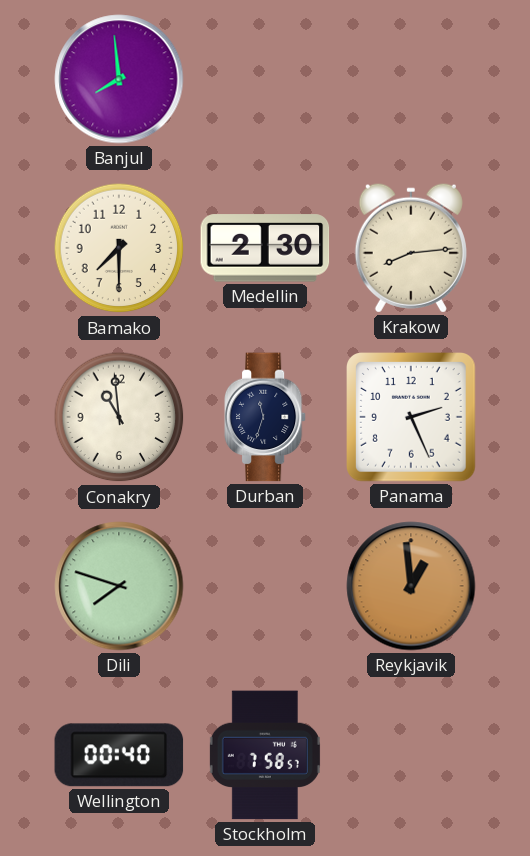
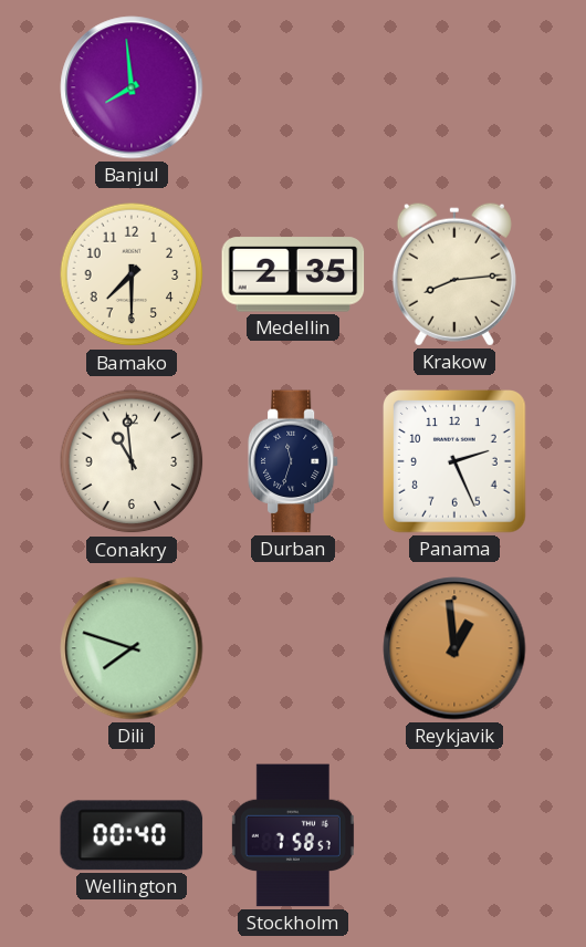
Medellin: 2:30 -> 2:35 (293, 274)
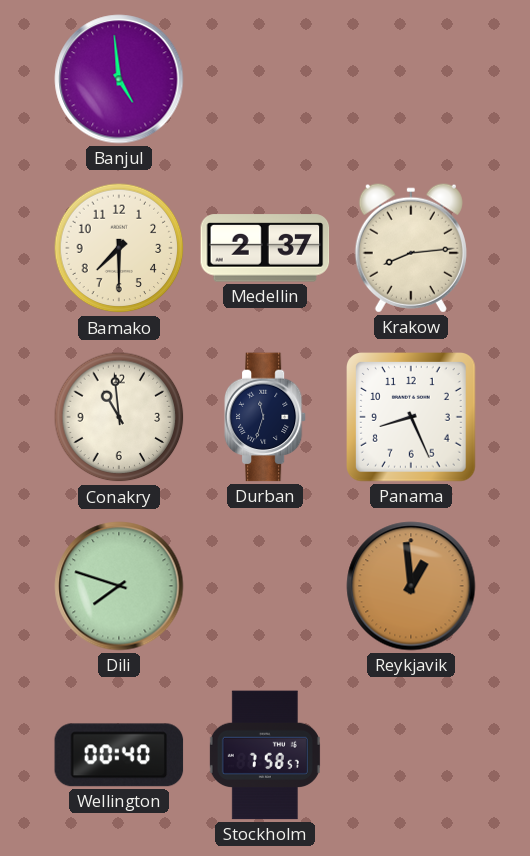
Banjul: 7:59 -> 4:59 (119, 79)
Medellin: 2:35 -> 2:37 (265, 248)
Panama: 2:26 -> 8:26 (412, 418)
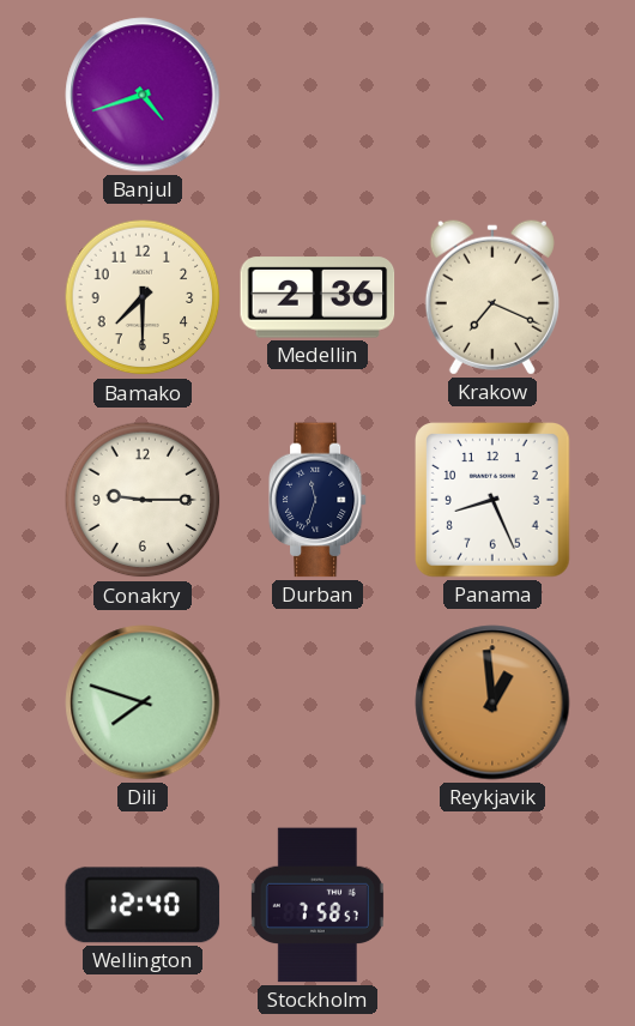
Banjul: 4:59 -> 4:42 (143, 95)
Medellin: 2:37 -> 2:36 (317, 297)
Krakow: 8:14 -> 7:19 (492, 297)
Conakry: 10:59 -> 9:15 (143, 500)
Wellington: 00:40 -> 12:40 (143, 905)
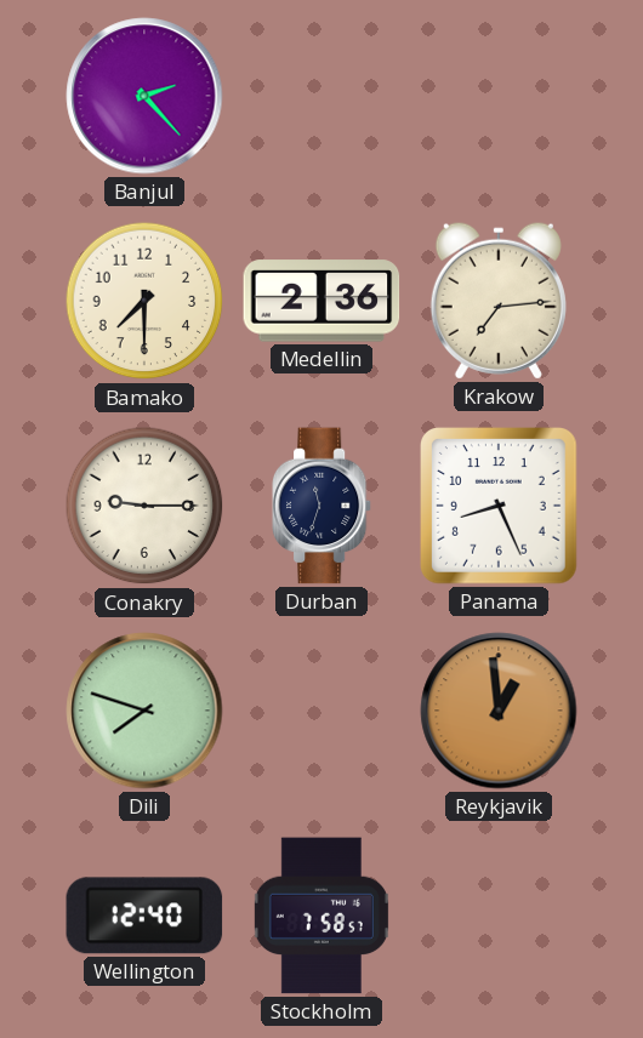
Banjul: 4:42 -> 2:23 (144, 96)
Krakow: 7:19 -> 7:14 (499, 301)
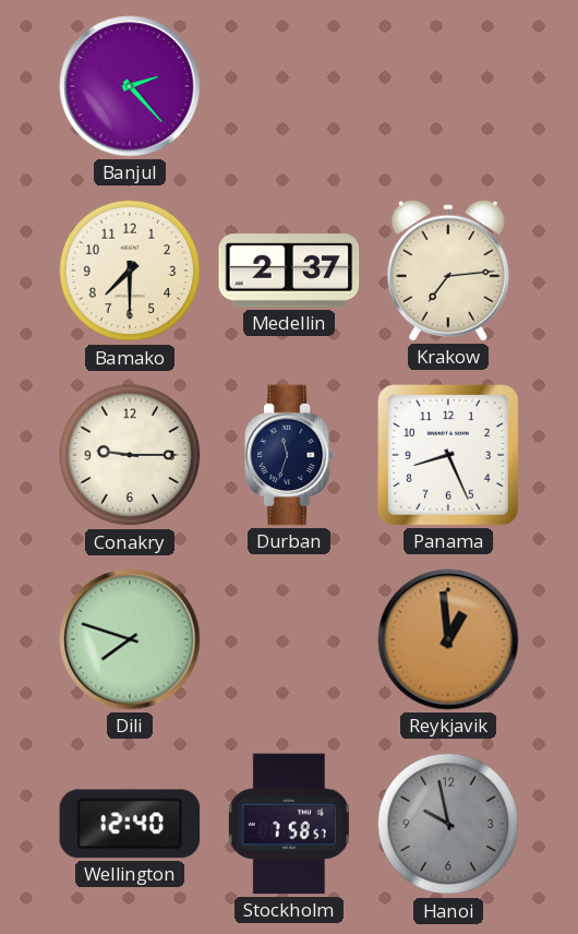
Medellin: 2:36 -> 2:37 (289, 271)
Hanoi: none -> 9:58 (448, 824)
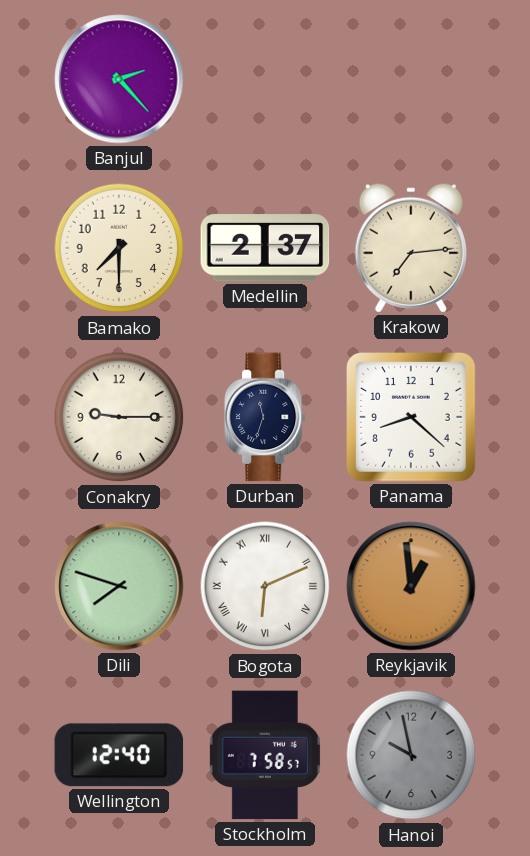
Panama: 8:26 -> 8:22 (412, 418)
Bogota: none -> 6:11 (265, 586)
